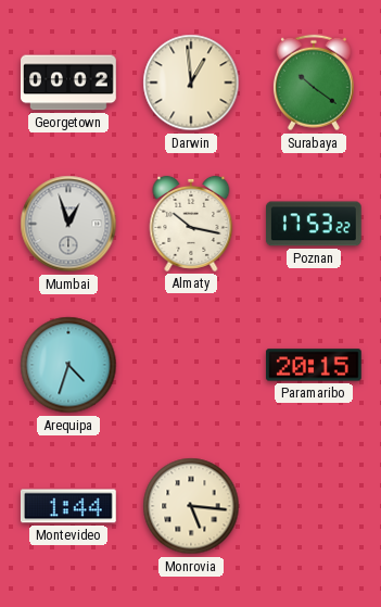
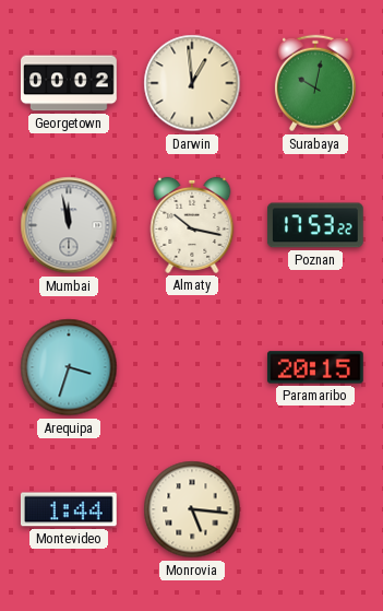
Surabaya: 10:21 -> 10:02 (315, 83)
Mumbai: 12:57 -> 11:58 (69, 225)
Arequipa: 4:33 -> 3:33 (69, 367)
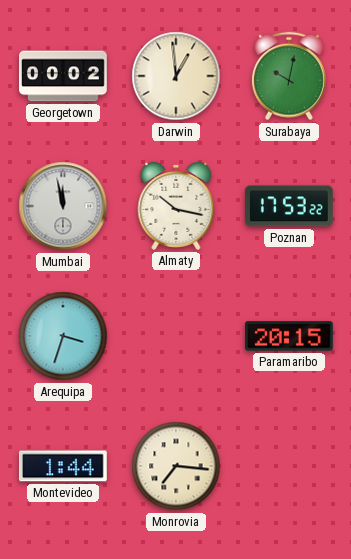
Monrovia: 5:16 -> 7:16 (176, 466)
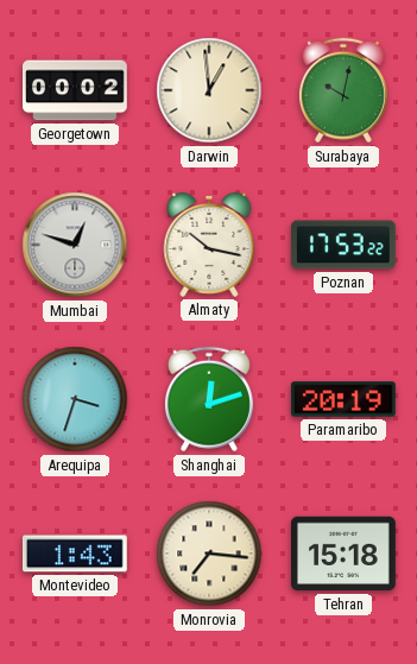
Mumbai: 11:58 -> 12:48 (75, 245)
Shanghai: none -> 12:12 (209, 399)
Paramaribo: 20:15 -> 20:19 (343, 399)
Montevideo: 1:44 -> 1:43 (75, 554)
Tehran: none -> 15:18 (345, 554)
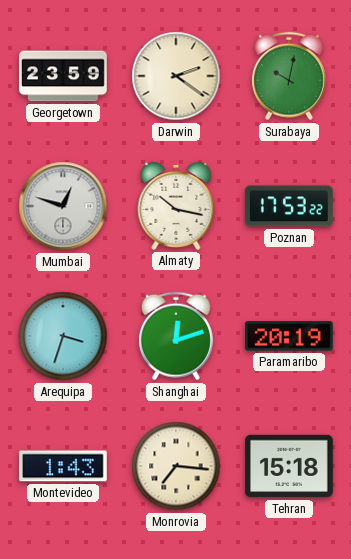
Georgetown: 00:02 -> 23:59 (64, 76)
Darwin: 12:59 -> 2:21 (176, 76)
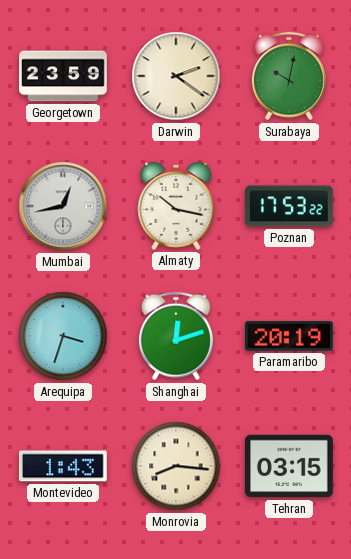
Mumbai: 12:48 -> 12:43 (63, 206)
Monrovia: 7:16 -> 8:16 (176, 466)
Tehran: 15:18 -> 03:15 (290, 466)
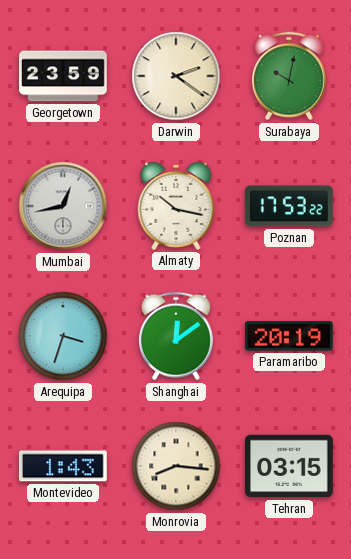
Shanghai: 12:12 -> 12:09 (176, 336)
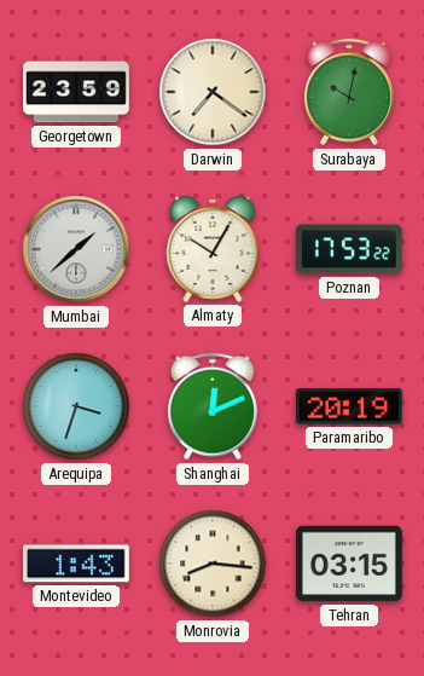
Darwin: 2:21 -> 7:21 (213, 92)
Mumbai: 12:43 -> 1:38 (76, 249)
Almaty: 10:17 -> 10:05 (213, 249)
Shanghai: 12:09 -> 12:11 (213, 406)
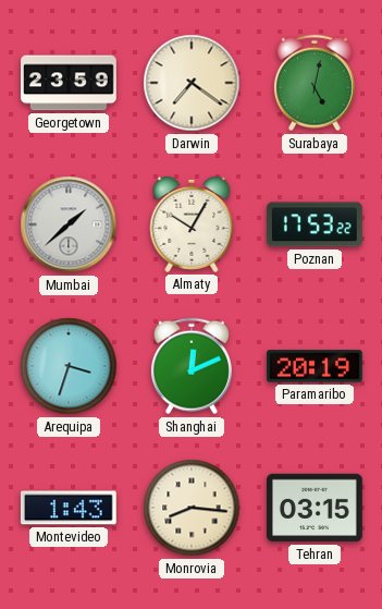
Surabaya: 10:02 -> 5:02 (315, 83)
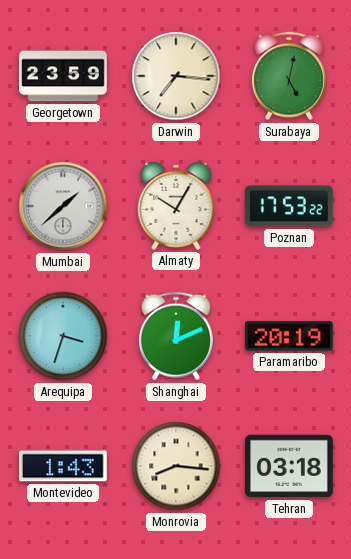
Darwin: 7:21 -> 7:16 (176, 76)
Tehran: 03:15 -> 03:18 (290, 466)
